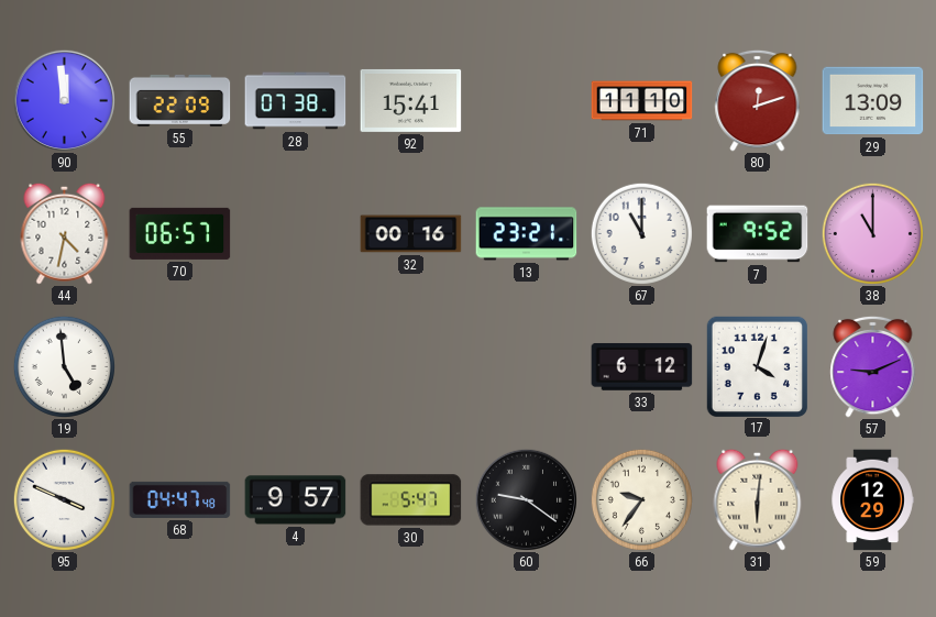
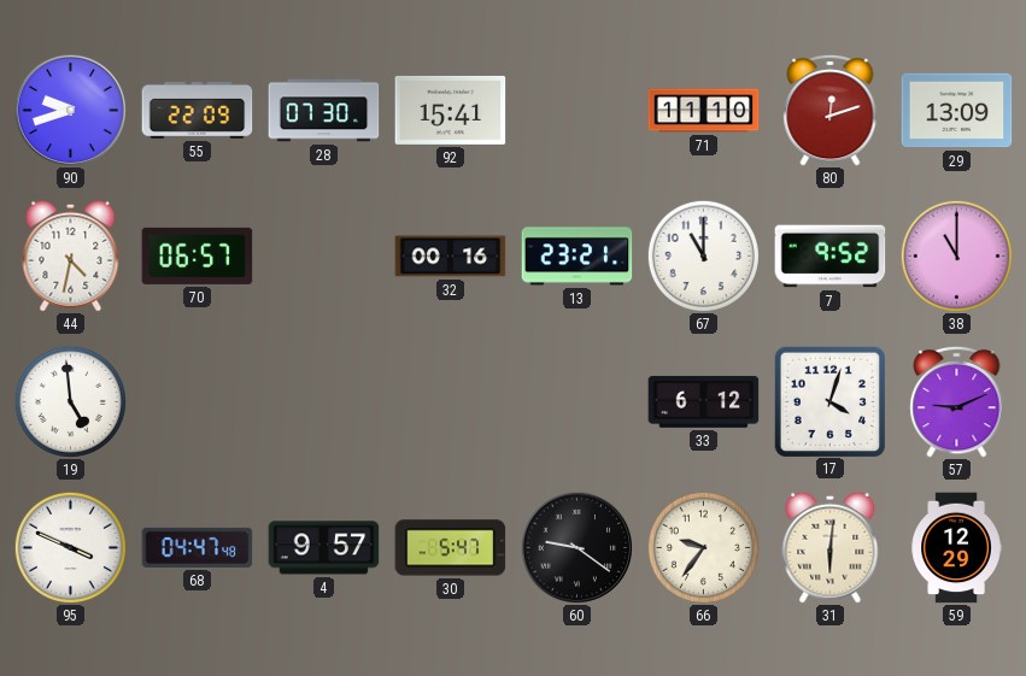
90: 11:59 -> 9:42 (70, 110)
28: 07:38 -> 07:30 (324, 111)
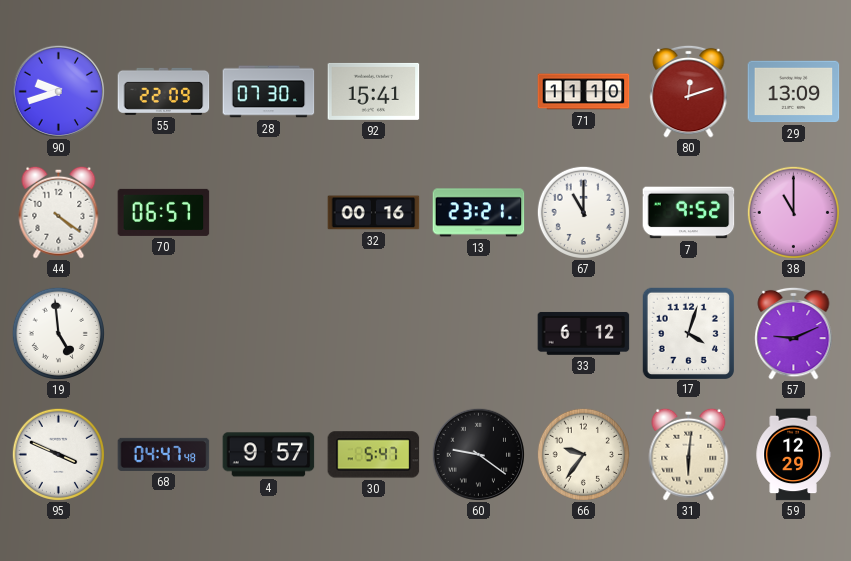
44: 4:32 -> 4:21 (59, 212)
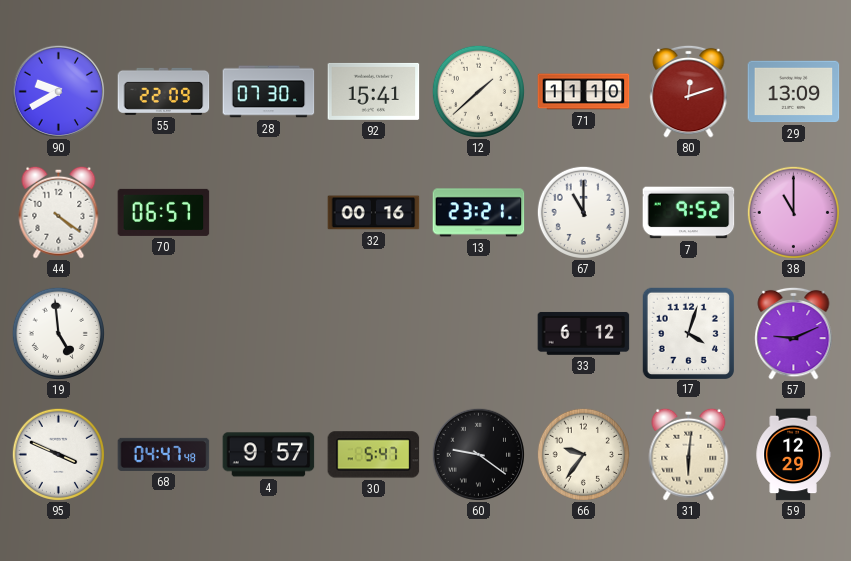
90: 9:42 -> 9:40 (58, 91)
12: none -> 1:38 (478, 91)
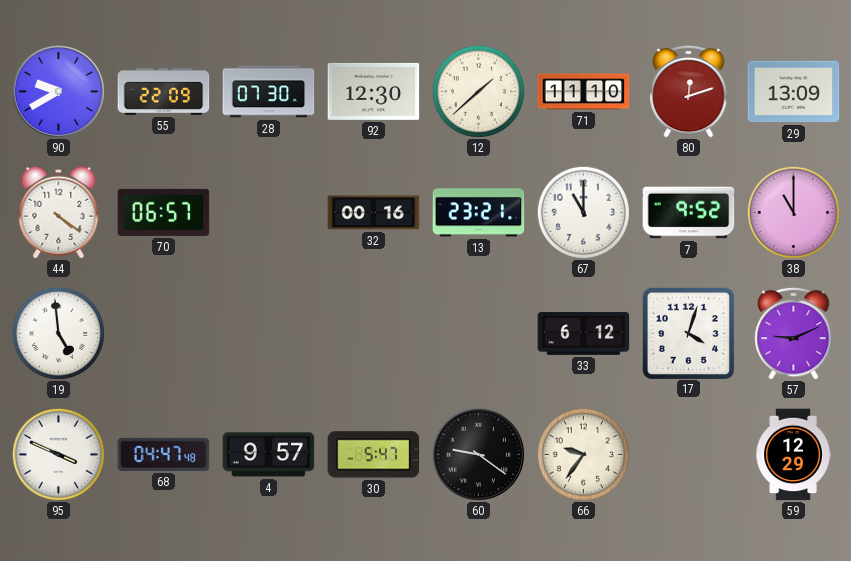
92: 15:41 -> 12:30 (374, 91)
31: 6:01 -> none (689, 454)
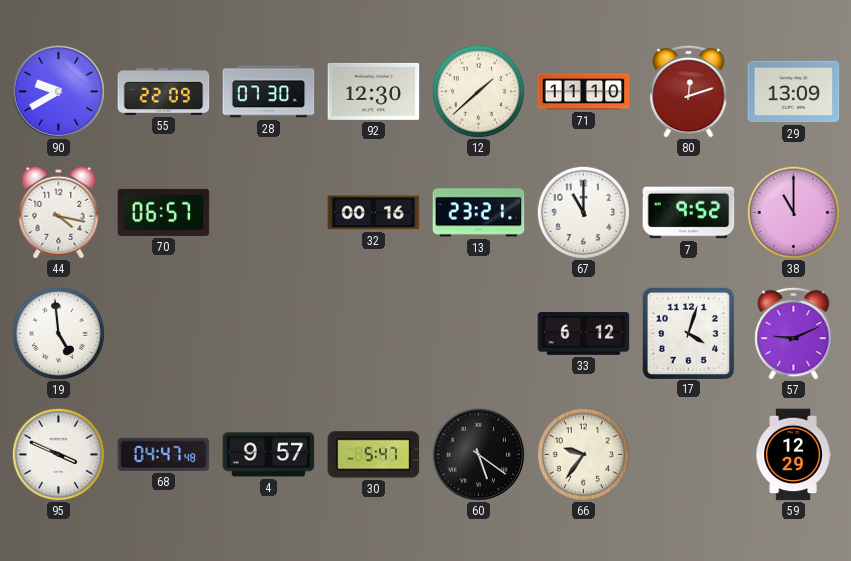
44: 4:21 -> 4:17 (59, 212)
60: 9:21 -> 5:21 (478, 454)
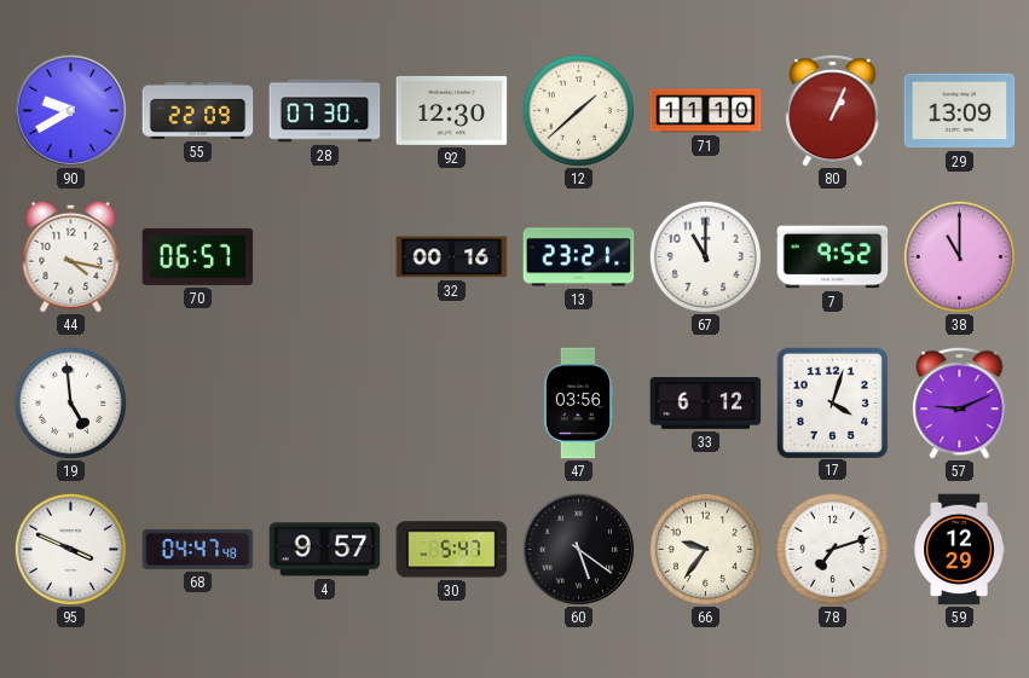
80: 12:12 -> 1:04 (833, 110)
47: none -> 03:56 (578, 404)
78: none -> 7:12 (832, 549)
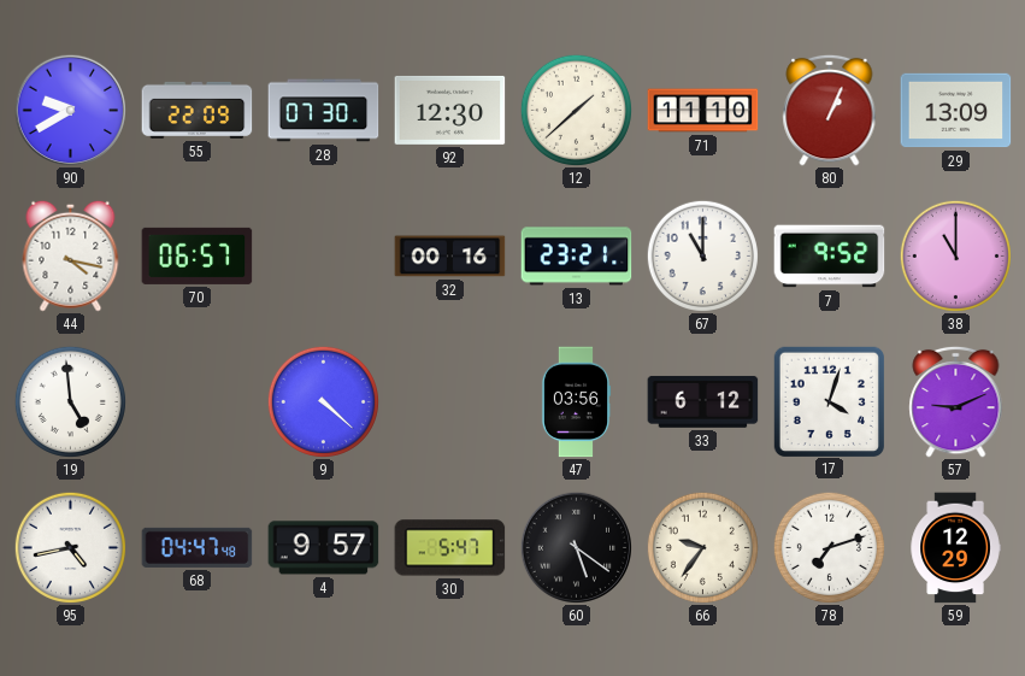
9: none -> 4:22 (323, 401)
95: 3:49 -> 4:43 (70, 547)
